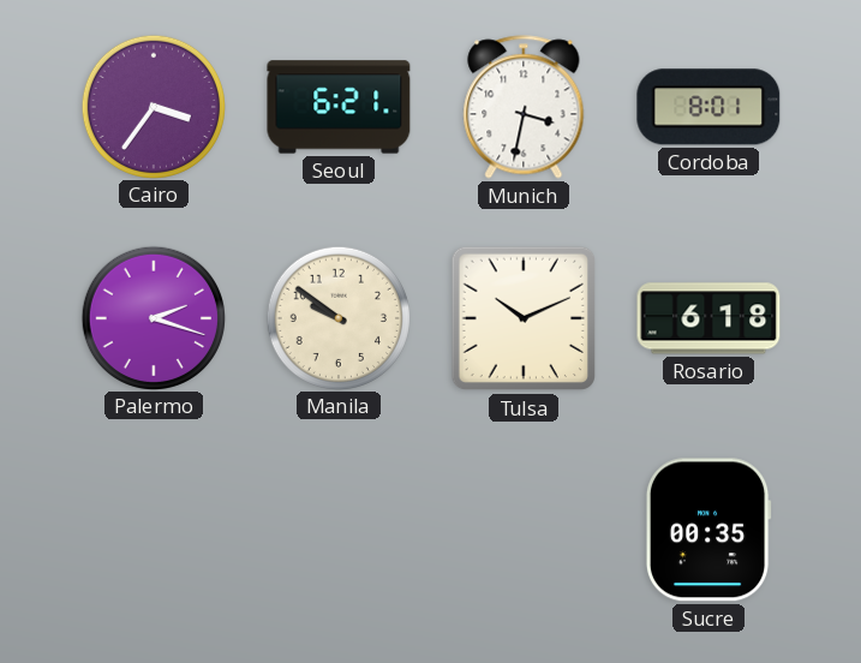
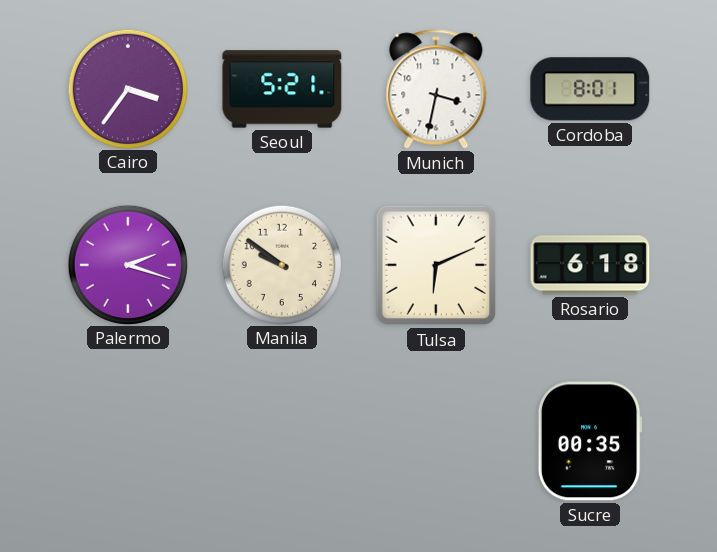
Seoul: 6:21 -> 5:21 (282, 89)
Tulsa: 10:11 -> 6:11 (436, 265)
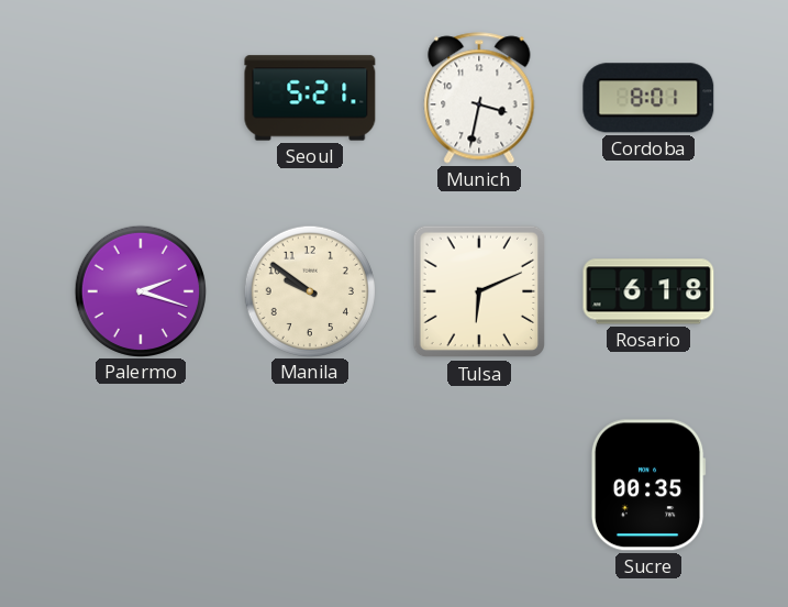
Cairo: 3:36 -> none (127, 88)
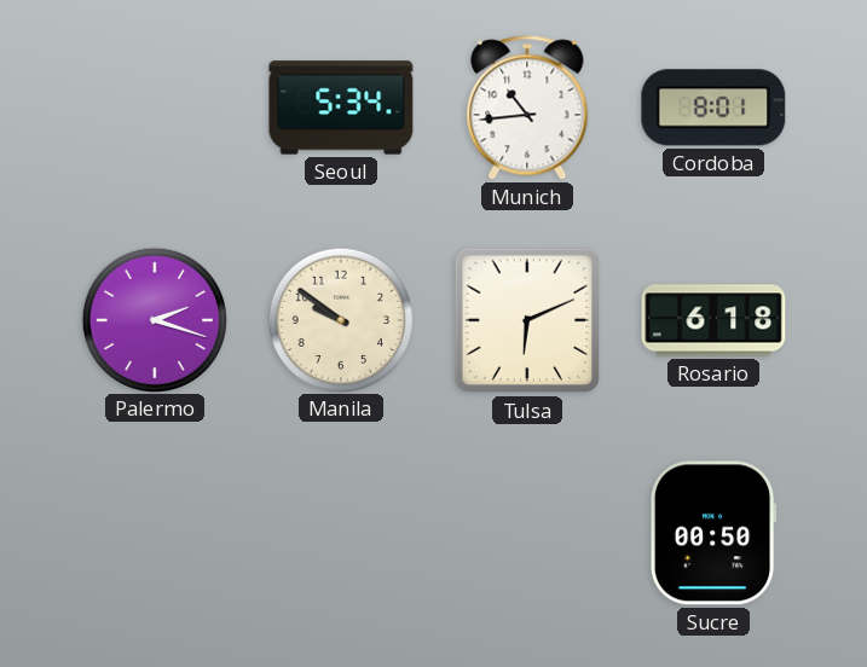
Seoul: 5:21 -> 5:34 (341, 108)
Munich: 3:32 -> 10:44 (527, 108)
Sucre: 00:35 -> 00:50 (713, 533)
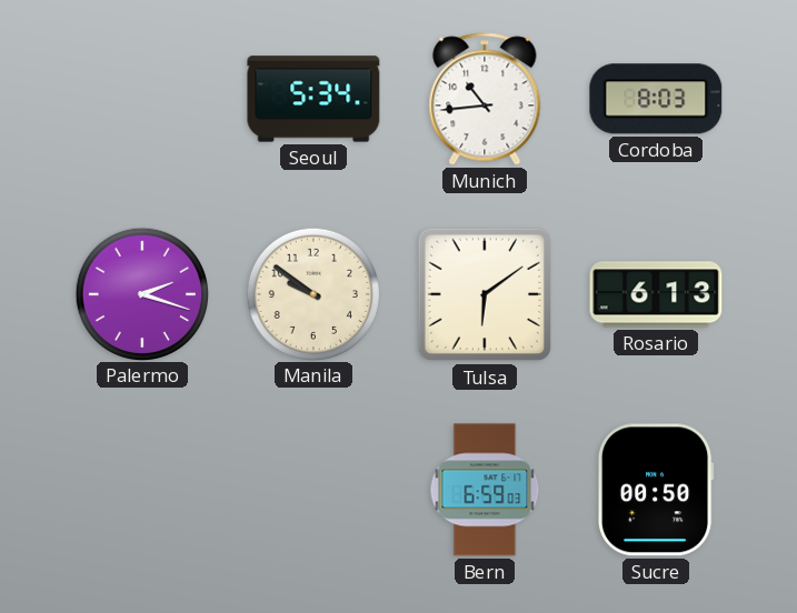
Cordoba: 8:01 -> 8:03 (656, 99)
Tulsa: 6:11 -> 6:09 (485, 294)
Rosario: 6:18 -> 6:13 (656, 294)
Bern: none -> 6:59 (485, 490)
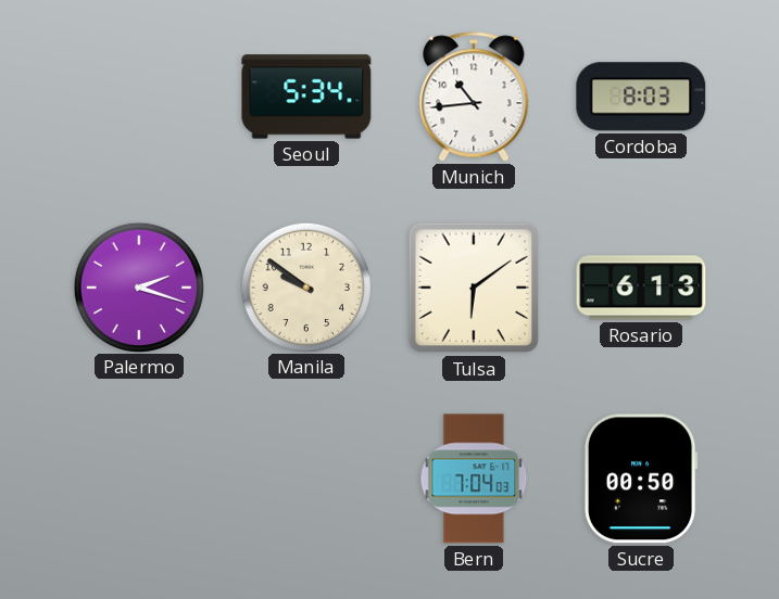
Bern: 6:59 -> 7:04 (474, 479)
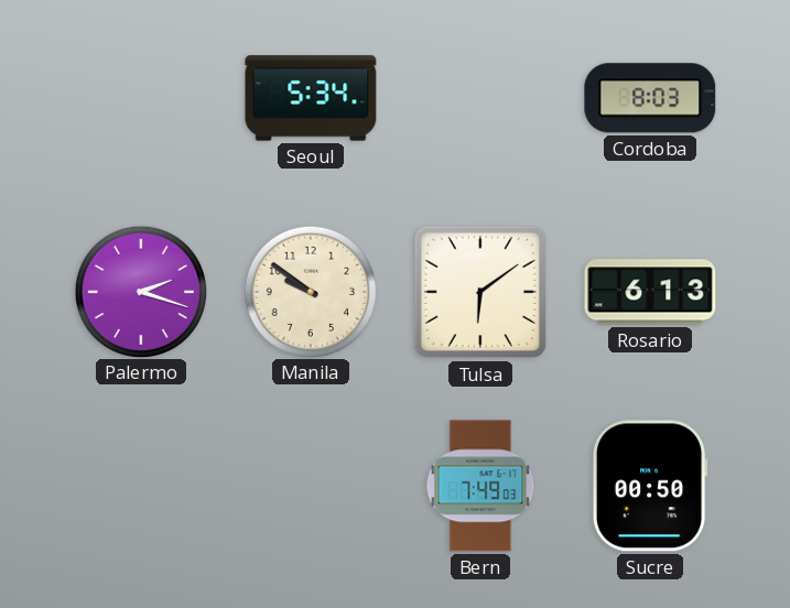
Munich: 10:44 -> none (474, 97)
Bern: 7:04 -> 7:49 (480, 486)
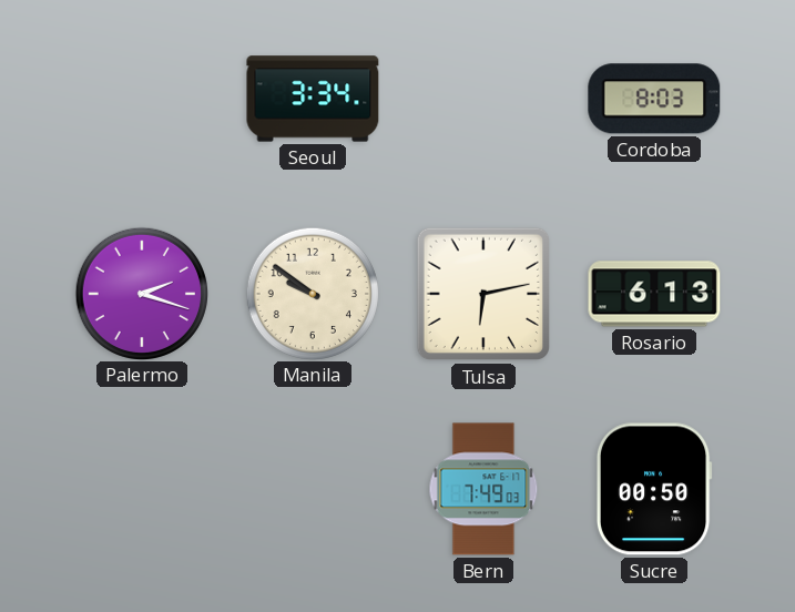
Seoul: 5:34 -> 3:34 (313, 99)
Tulsa: 6:09 -> 6:13 (483, 294)
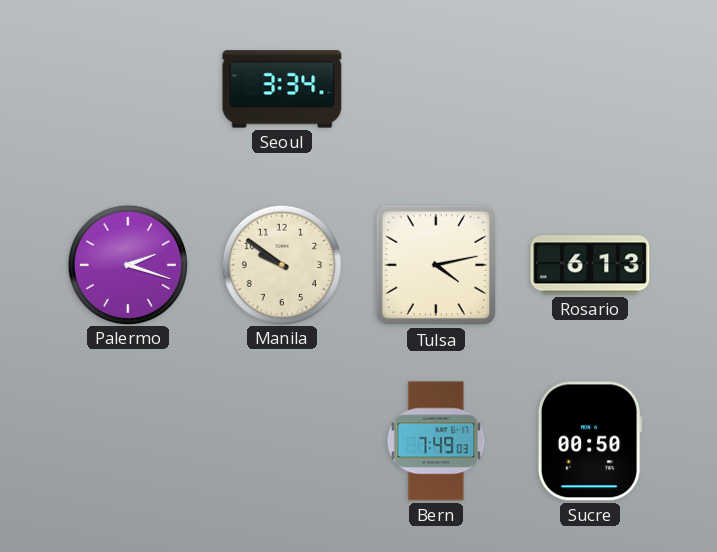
Cordoba: 8:03 -> none (654, 99)
Tulsa: 6:13 -> 4:13 (436, 265)
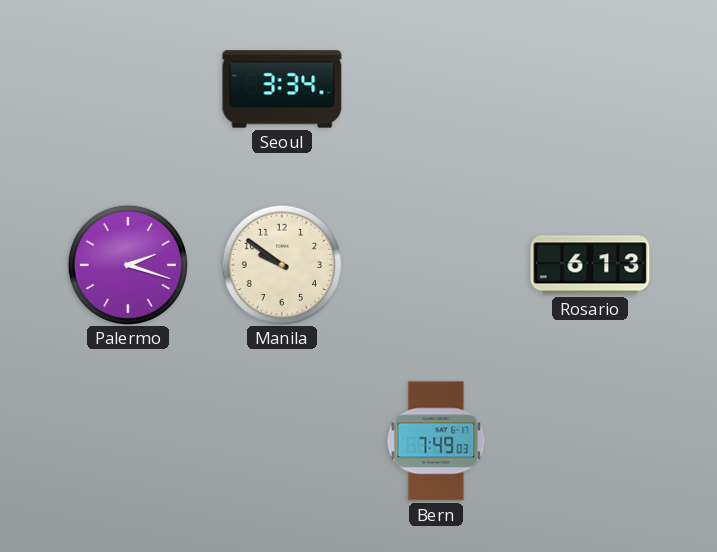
Tulsa: 4:13 -> none (436, 265)
Sucre: 00:50 -> none (590, 441)
